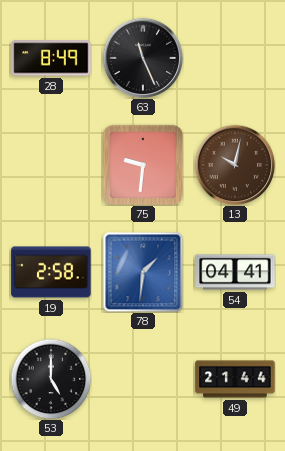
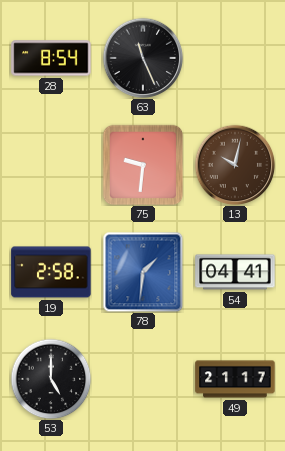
28: 8:49 -> 8:54 (51, 58)
49: 21:44 -> 21:17 (235, 379)
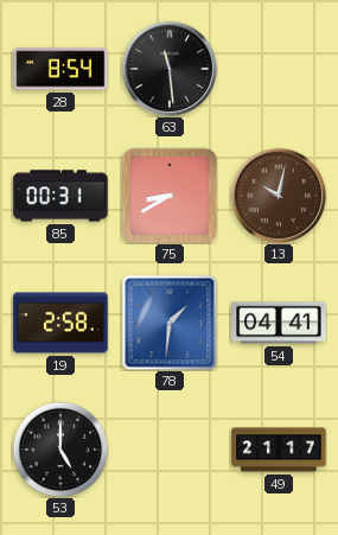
63: 11:26 -> 11:29 (170, 69)
85: none -> 00:31 (60, 196)
75: 9:31 -> 8:40 (170, 196)
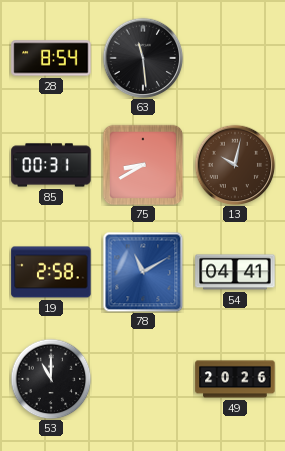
78: 1:31 -> 11:10 (143, 272)
53: 5:00 -> 11:00 (51, 379)
49: 21:17 -> 20:26 (235, 379)
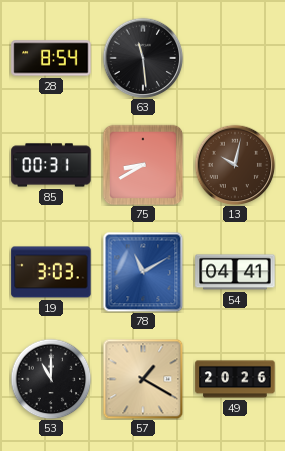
19: 2:58 -> 3:03 (51, 272)
57: none -> 1:20 (143, 379)
